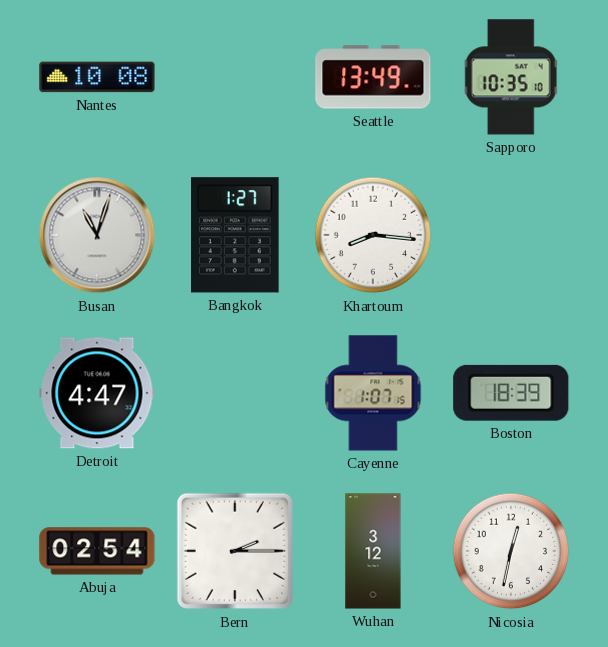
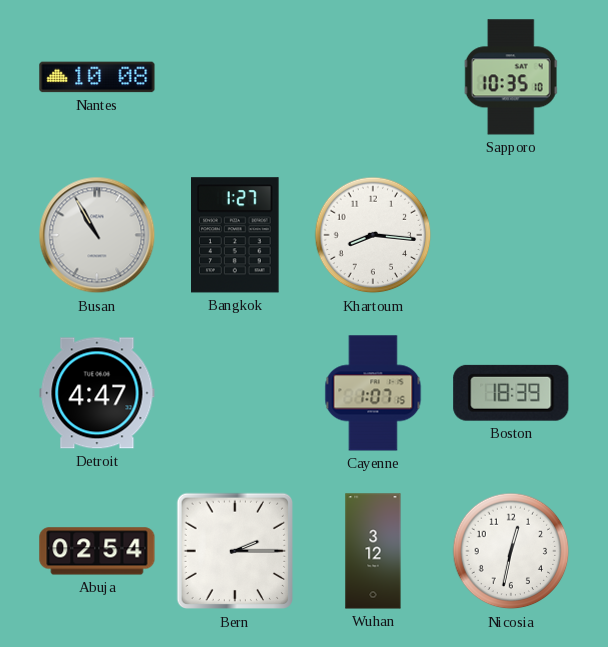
Seattle: 13:49 -> none (373, 77)
Busan: 11:03 -> 10:55 (97, 235)
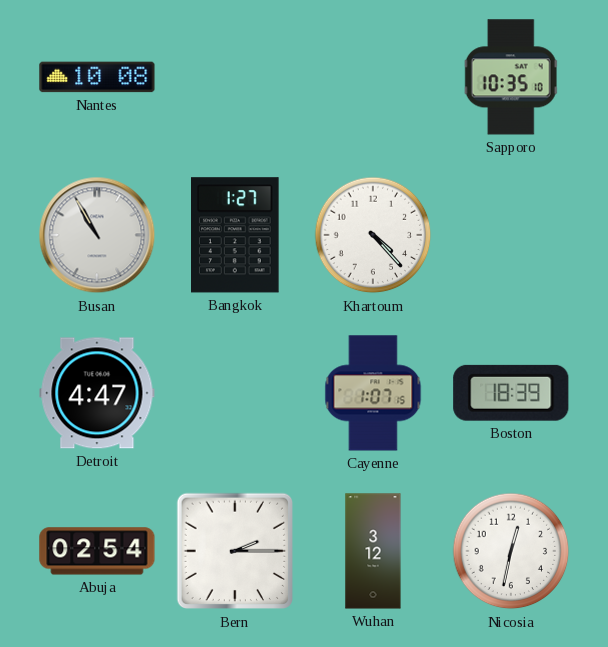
Khartoum: 8:16 -> 4:23 (373, 235)
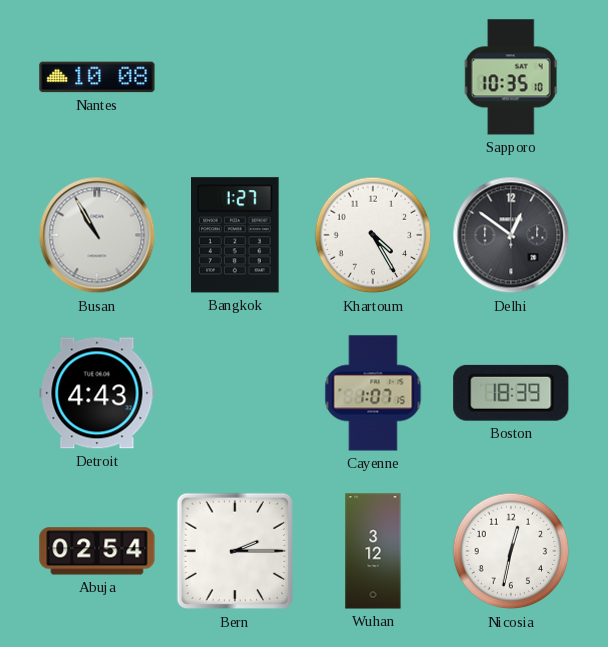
Khartoum: 4:23 -> 4:25 (373, 235)
Delhi: none -> 12:51 (511, 235)
Detroit: 4:47 -> 4:43 (97, 393)
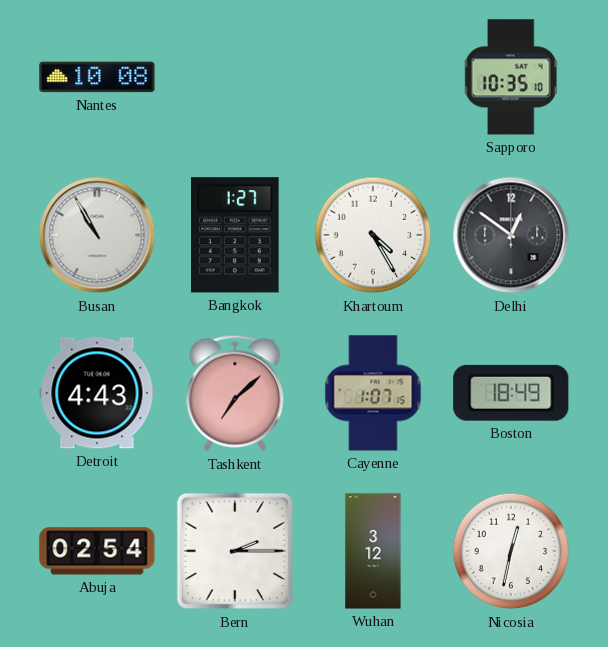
Tashkent: none -> 7:08 (235, 393)
Boston: 18:39 -> 18:49 (511, 393)
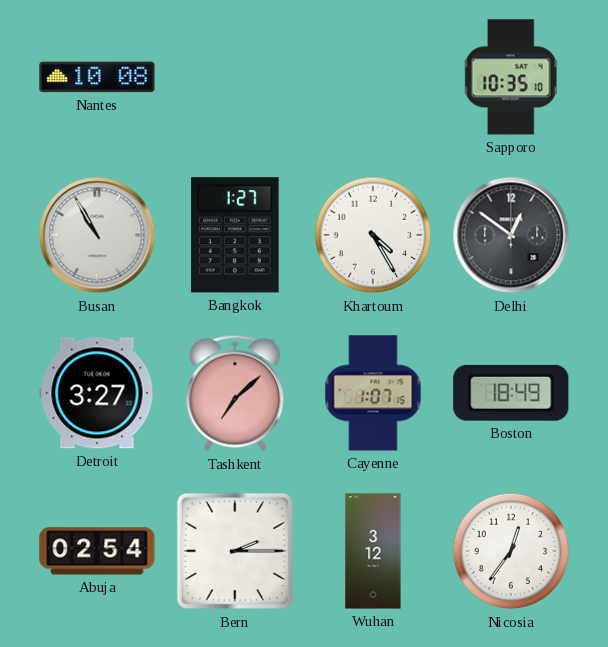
Detroit: 4:43 -> 3:27 (97, 393)
Nicosia: 12:32 -> 12:36 (511, 551)
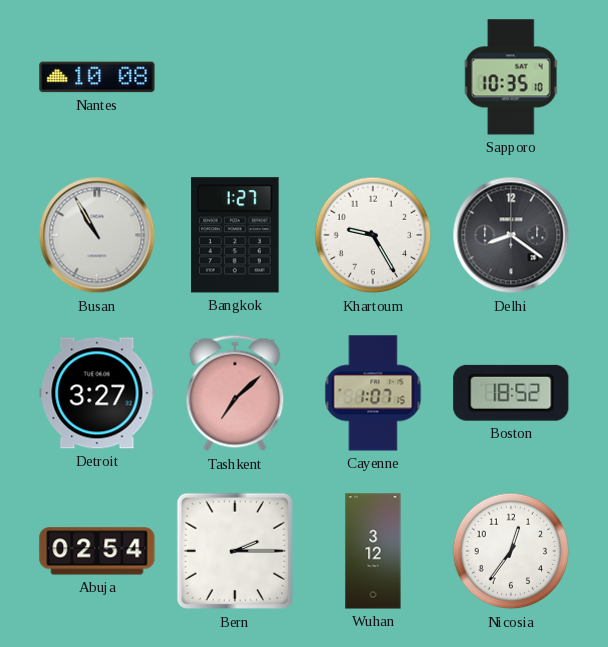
Khartoum: 4:25 -> 9:25 (373, 235)
Delhi: 12:51 -> 8:21 (511, 235)
Boston: 18:49 -> 18:52 (511, 393)
